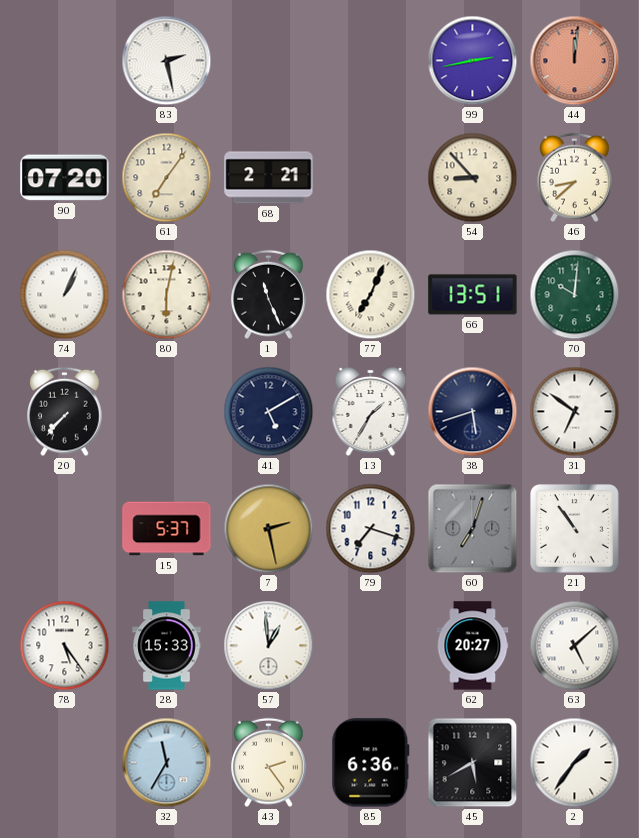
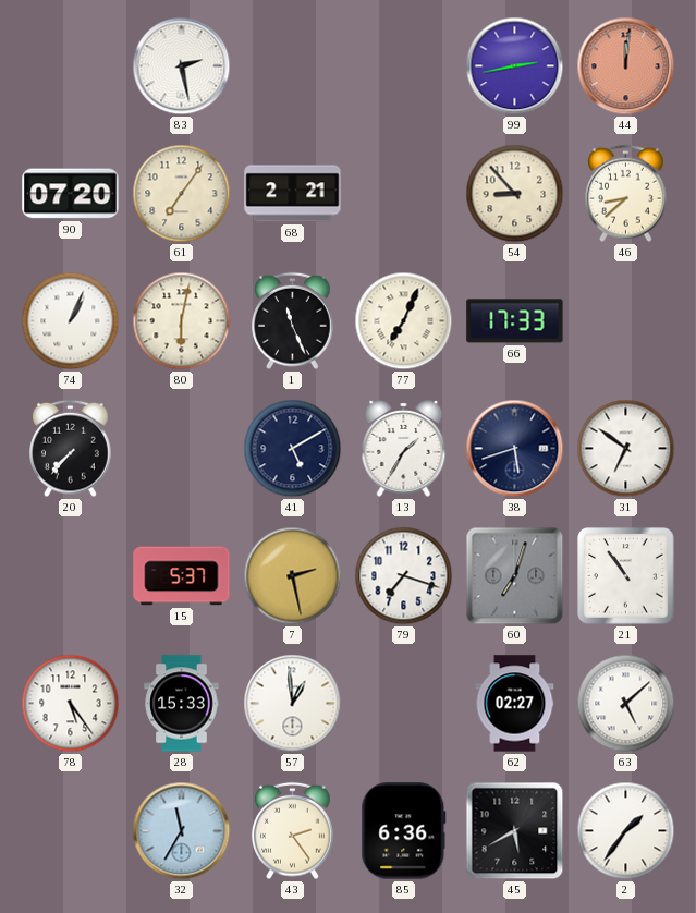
66: 13:51 -> 17:33 (515, 321)
70: 10:01 -> none (575, 295)
62: 20:27 -> 02:27 (515, 704)
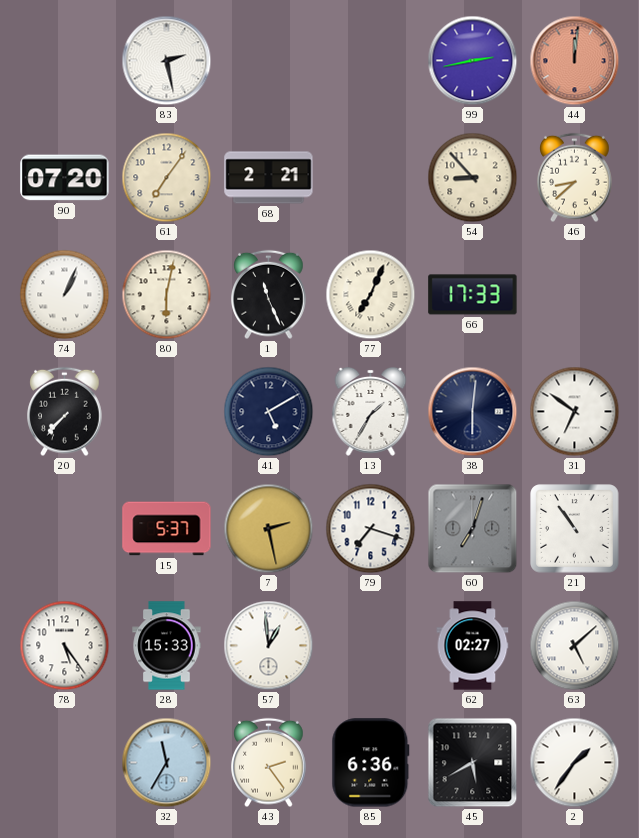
38: 5:42 -> 6:01 (473, 412)
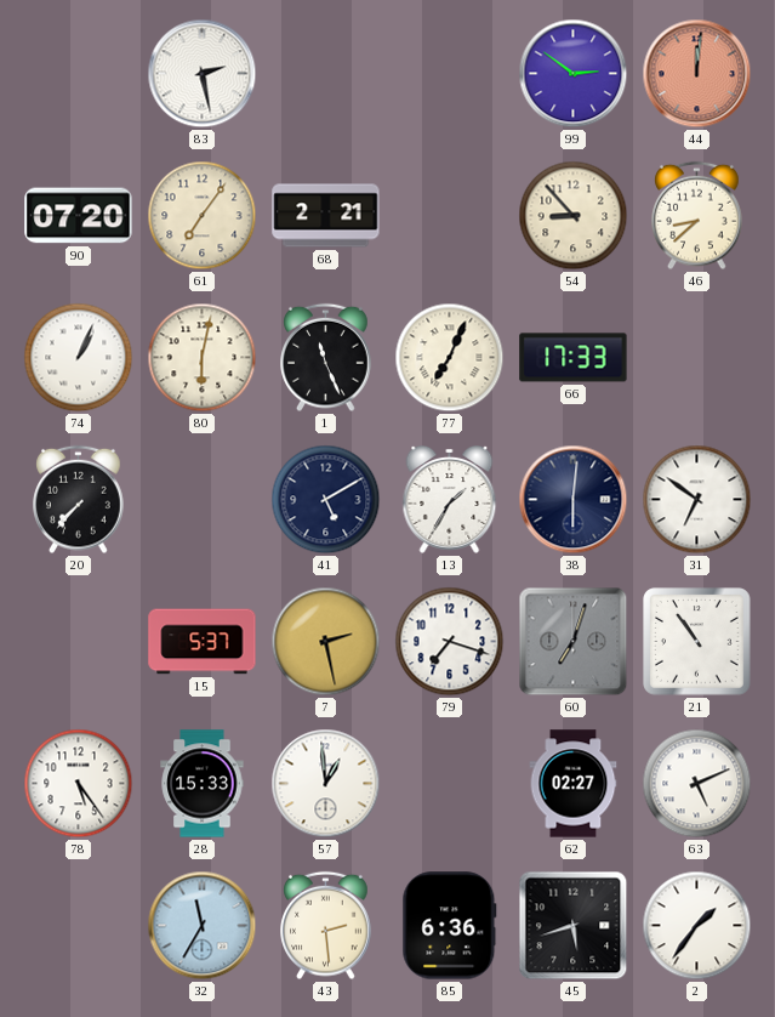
99: 2:43 -> 2:51 (574, 74)
63: 5:08 -> 5:11 (697, 784)
43: 2:24 -> 2:29 (326, 926)
45: 5:40 -> 5:42 (574, 926)
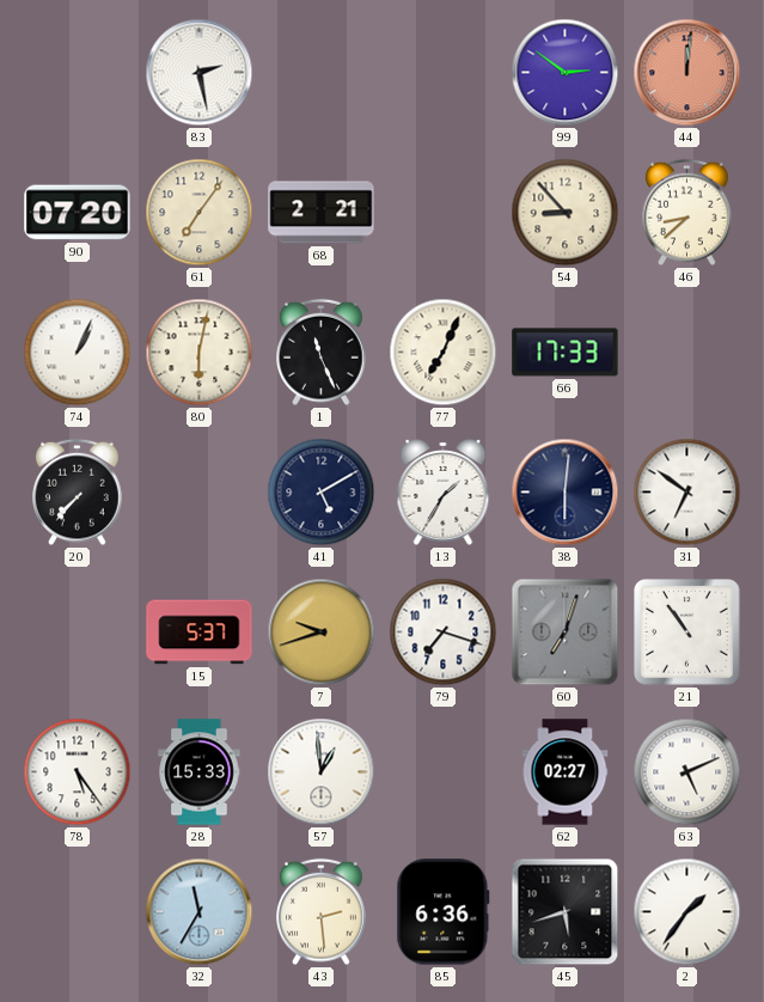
7: 2:28 -> 9:42 (322, 633)
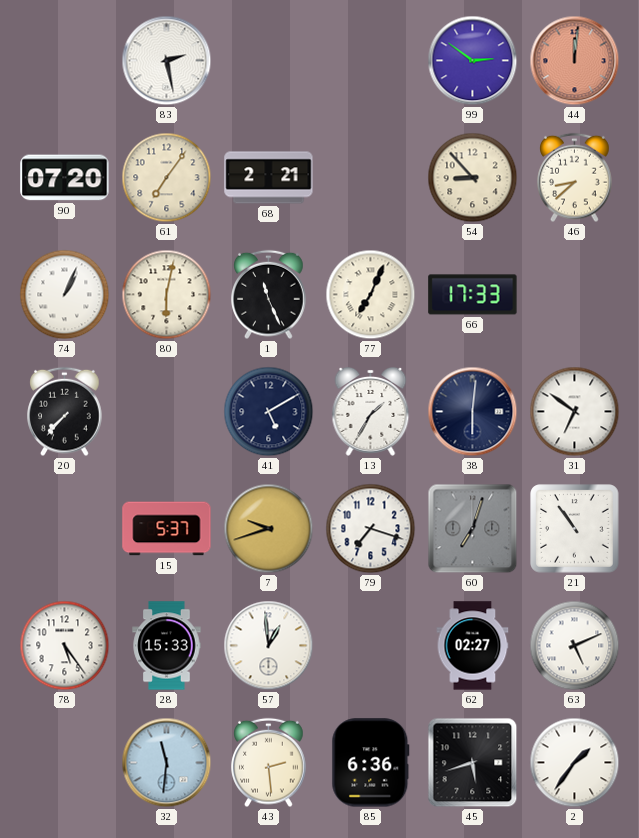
32: 11:35 -> 11:31 (167, 763)
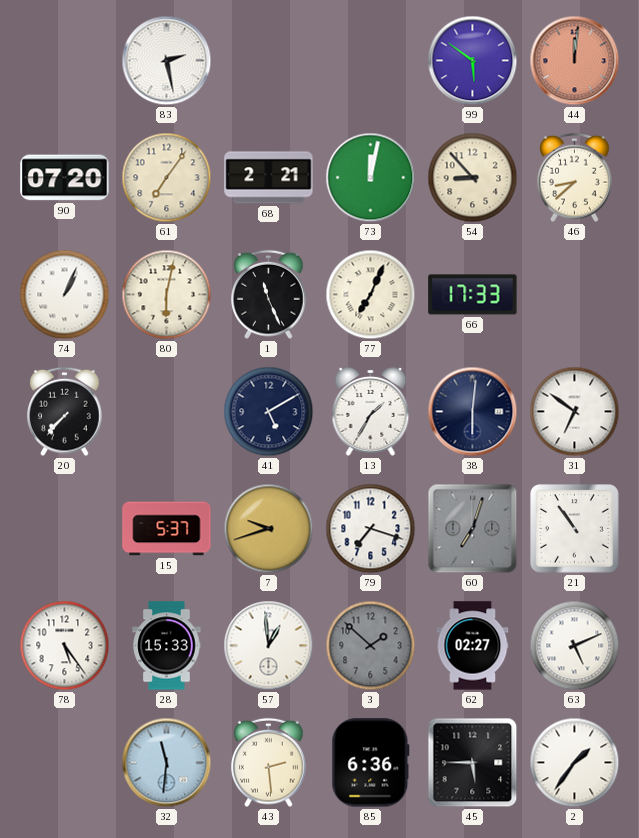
99: 2:51 -> 5:51 (473, 61)
73: none -> 12:02 (371, 178)
3: none -> 1:52 (371, 646)
45: 5:42 -> 5:45 (473, 763)
